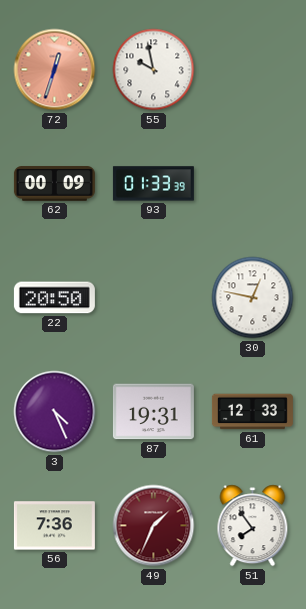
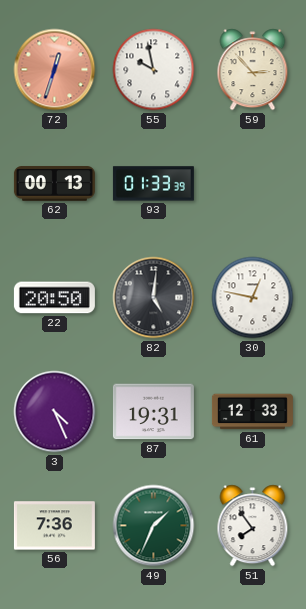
59: none -> 2:53 (253, 70)
62: 00:09 -> 00:13 (54, 184)
82: none -> 5:01 (154, 298)
49 dial: burgundy -> green (154, 526)
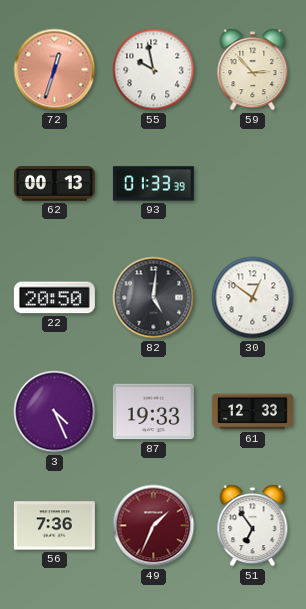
30: 12:47 -> 12:51 (253, 298)
87: 19:31 -> 19:33 (153, 412)
49 dial: green -> burgundy (154, 526)
51: 7:54 -> 6:54 (253, 526)
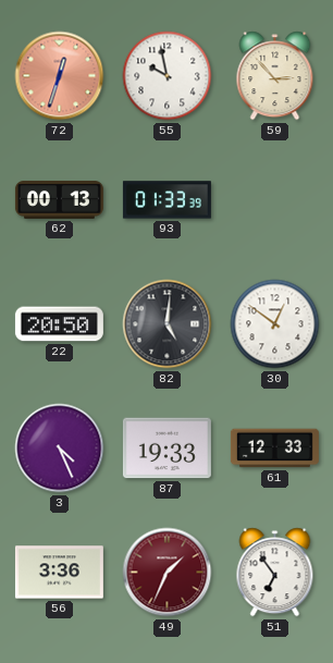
56: 7:36 -> 3:36 (59, 573)
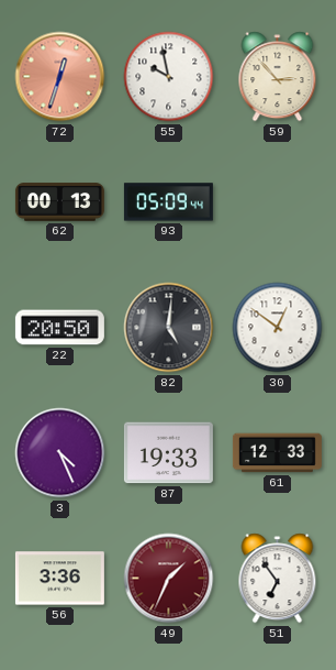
93: 01:33 -> 05:09 (168, 202)
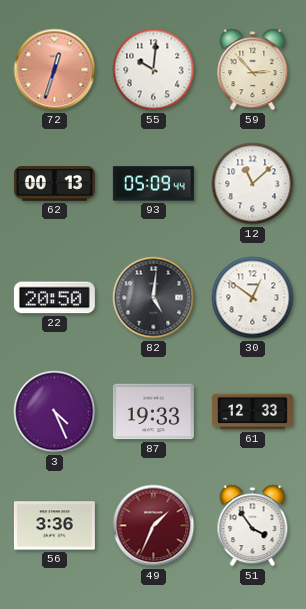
55: 9:58 -> 10:01 (154, 70)
12: none -> 11:08 (253, 184)
51: 6:54 -> 3:54 (253, 526)
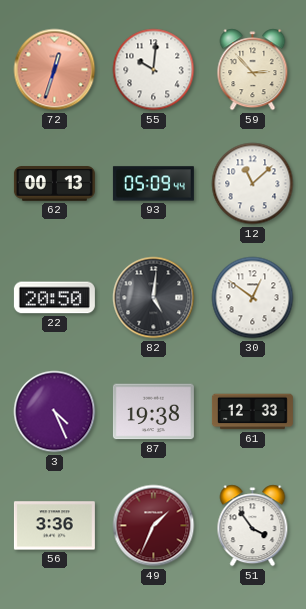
87: 19:33 -> 19:38 (153, 412)
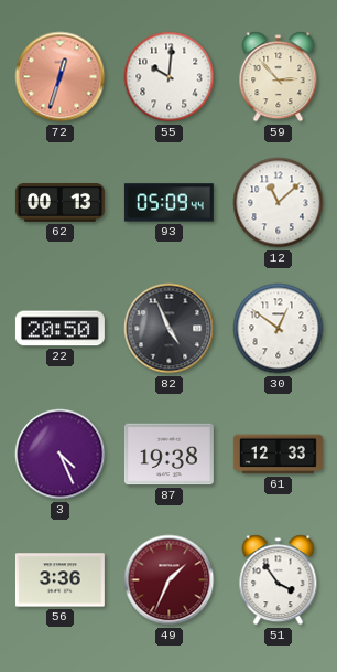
82: 5:01 -> 4:56 (170, 329)
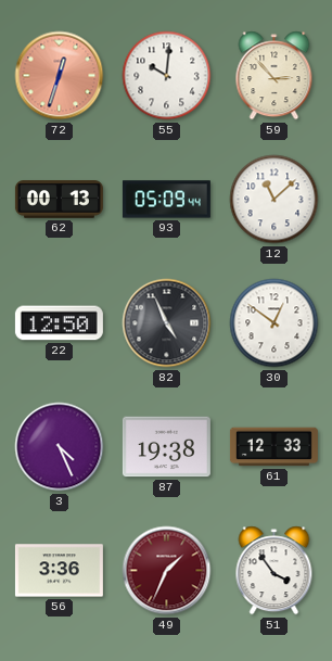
22: 20:50 -> 12:50 (59, 323)
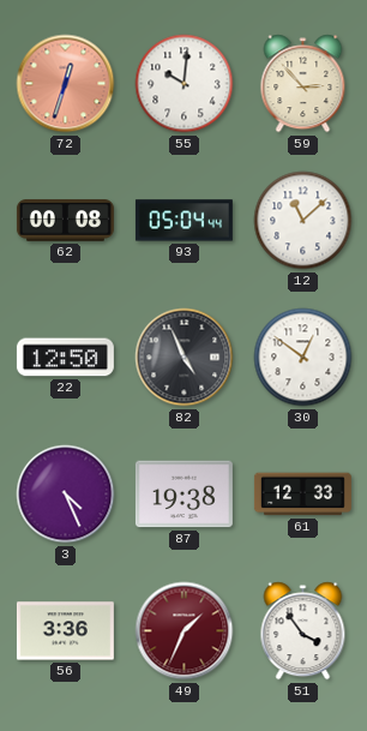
62: 00:13 -> 00:08 (65, 221)
93: 05:09 -> 05:04 (183, 221)
